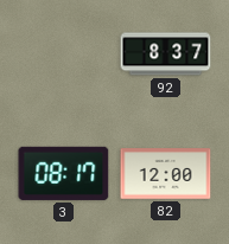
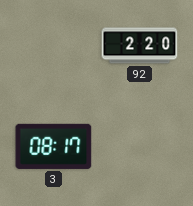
92: 8:37 -> 2:20 (140, 46)
82: 12:00 -> none (166, 174)
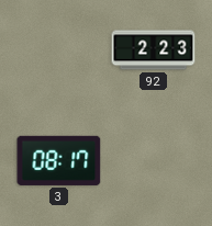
92: 2:20 -> 2:23 (154, 50)
